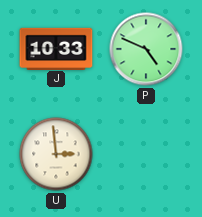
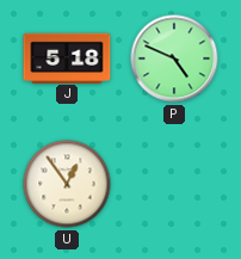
J: 10:33 -> 5:18 (67, 57)
U: 2:59 -> 12:54 (67, 184)
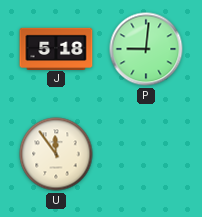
P: 4:49 -> 9:01 (146, 49)
U: 12:54 -> 11:54 (56, 154)
